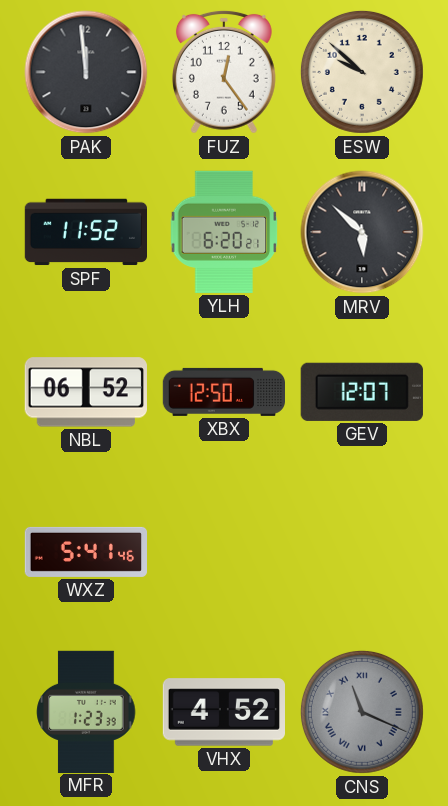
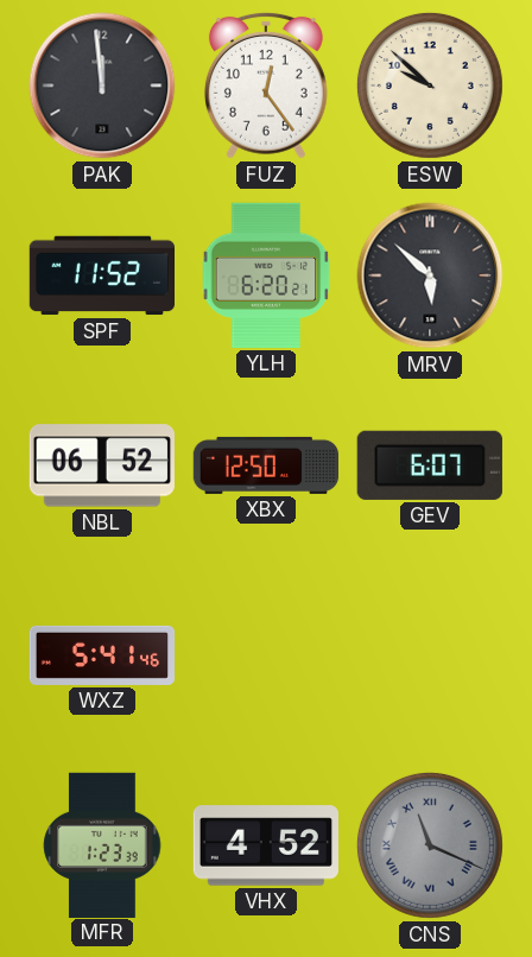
GEV: 12:07 -> 6:07 (430, 465)
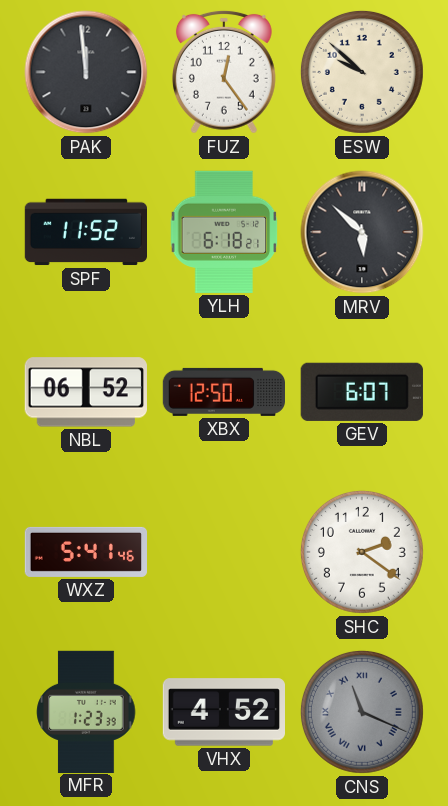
YLH: 6:20 -> 6:18 (224, 232)
SHC: none -> 2:21 (362, 552)
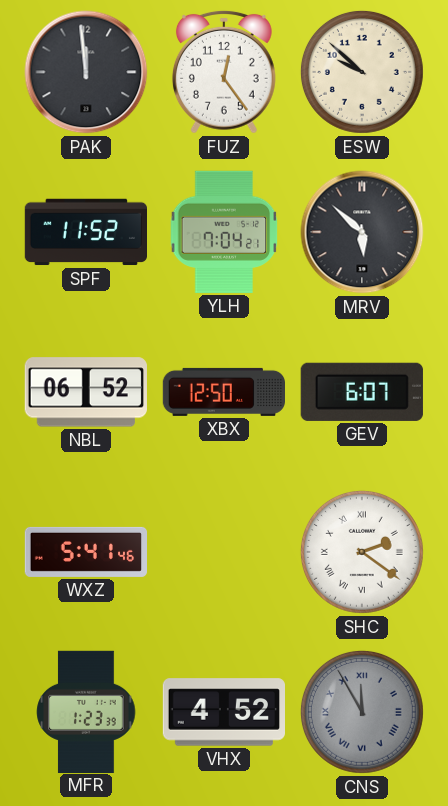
YLH: 6:18 -> 7:04 (224, 232)
SHC numerals: Arabic -> Roman (362, 552)
CNS: 11:19 -> 11:55 (362, 712)
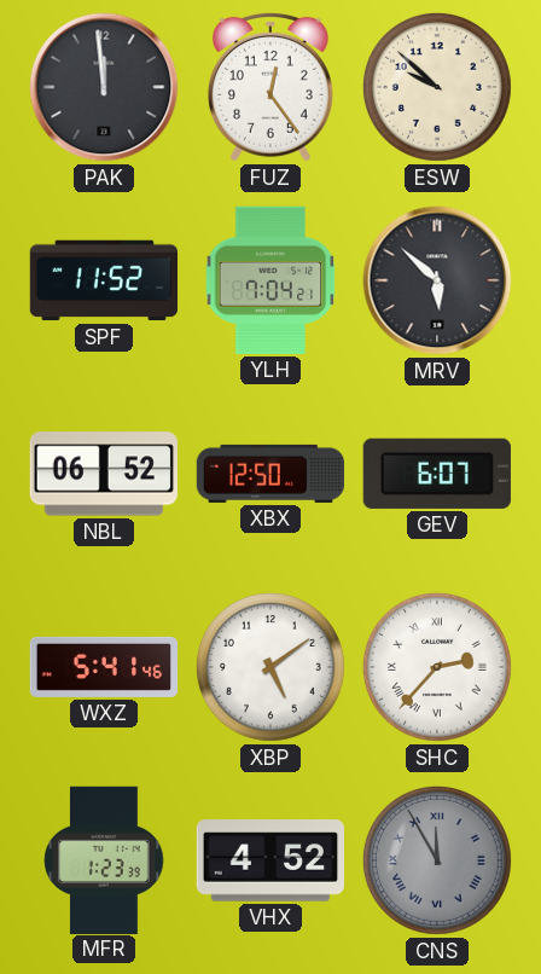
XBP: none -> 5:09 (270, 667)
SHC: 2:21 -> 2:37 (437, 667)
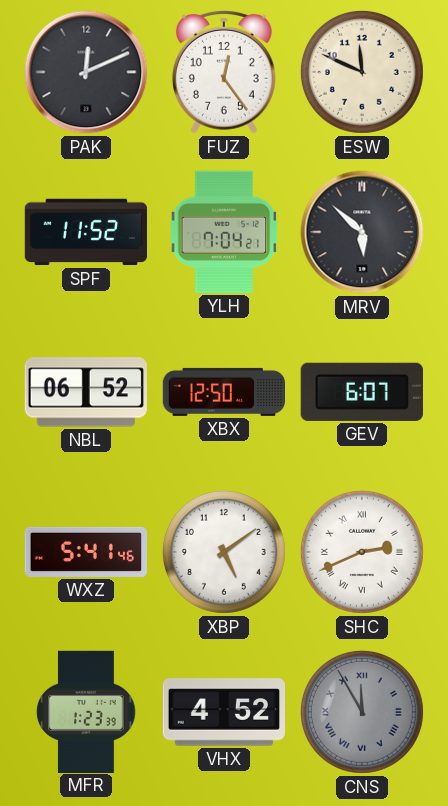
PAK: 11:59 -> 12:11 (86, 72)
ESW: 9:52 -> 11:49 (362, 72)
SHC: 2:37 -> 2:41 (362, 552)
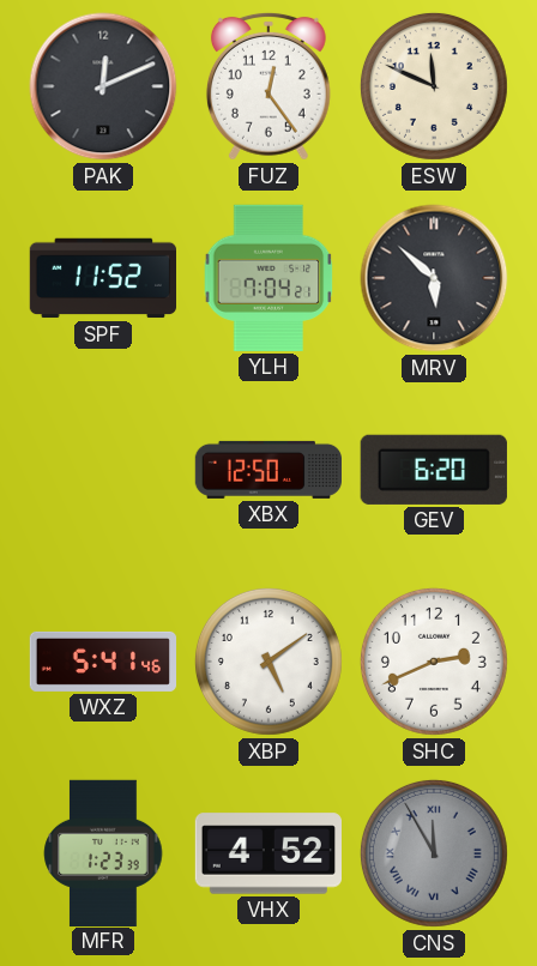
NBL: 06:52 -> none (86, 392)
GEV: 6:07 -> 6:20 (434, 470)
SHC numerals: Roman -> Arabic (434, 662)
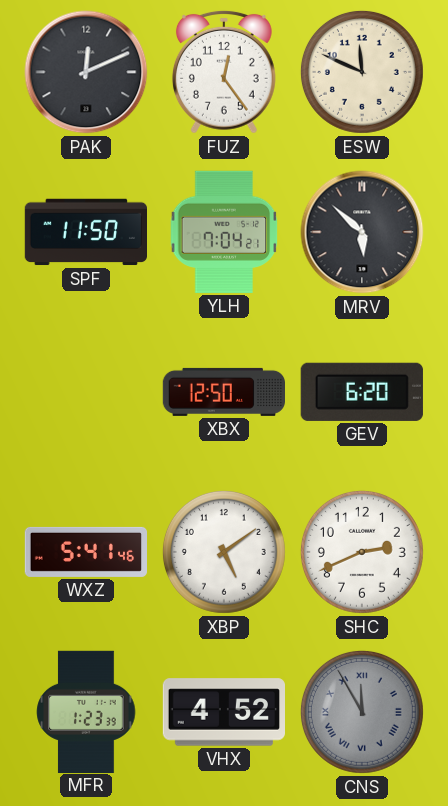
SPF: 11:52 -> 11:50 (86, 232)
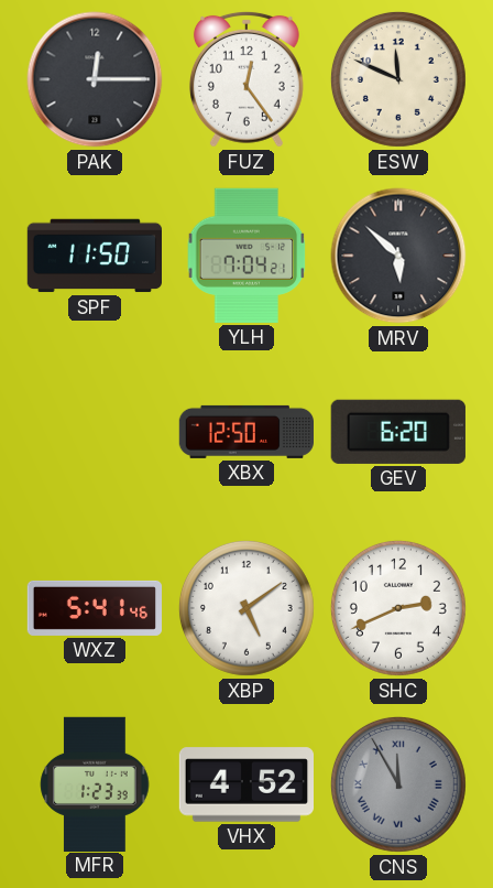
PAK: 12:11 -> 12:15 (95, 79)
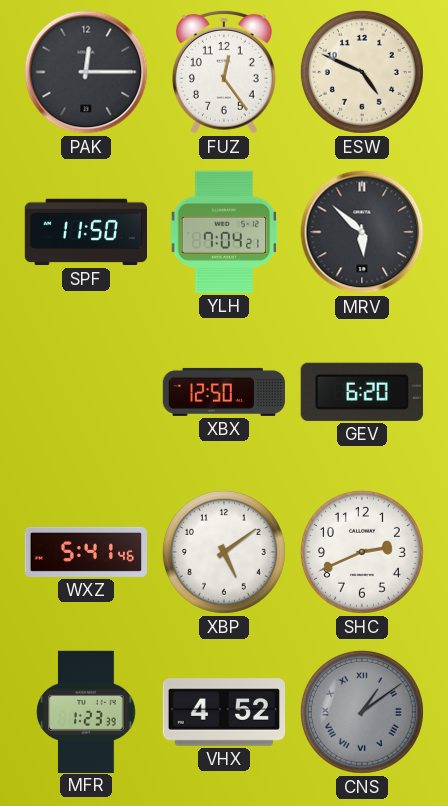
ESW: 11:49 -> 4:49 (362, 72)
CNS: 11:55 -> 1:09 (362, 712)
